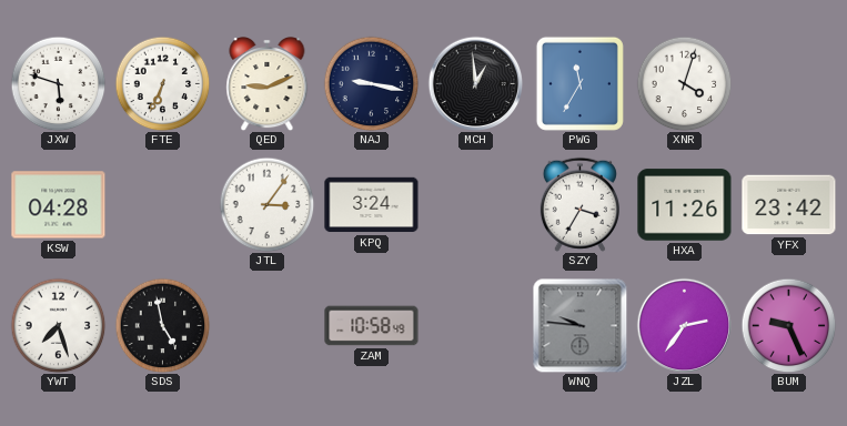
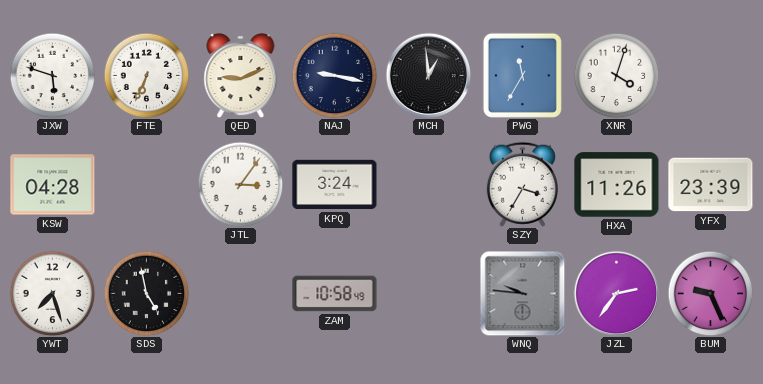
YFX: 23:42 -> 23:39 (711, 185)
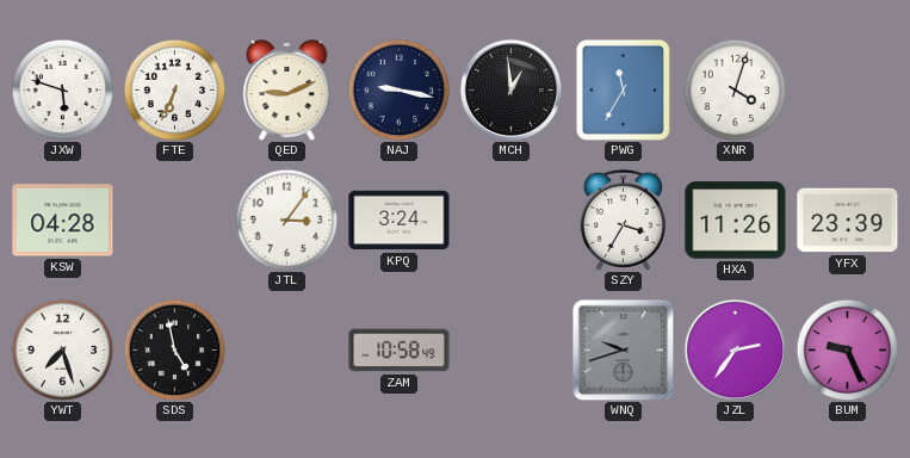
WNQ: 9:46 -> 9:42 (623, 349)
